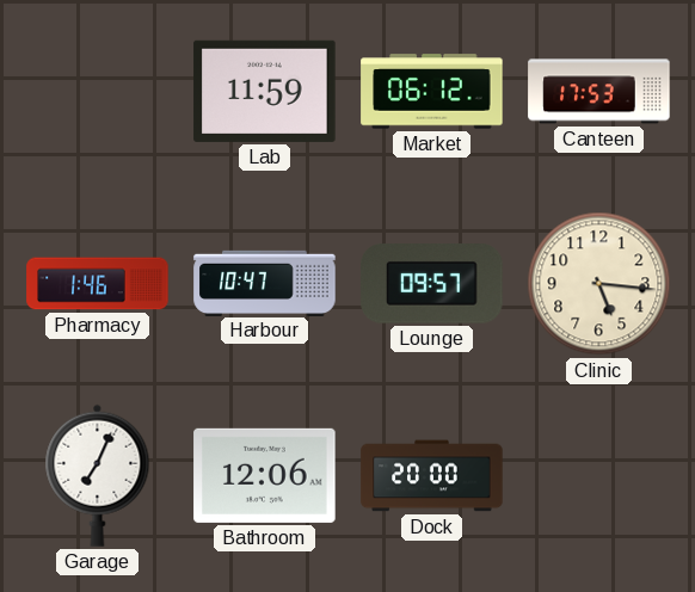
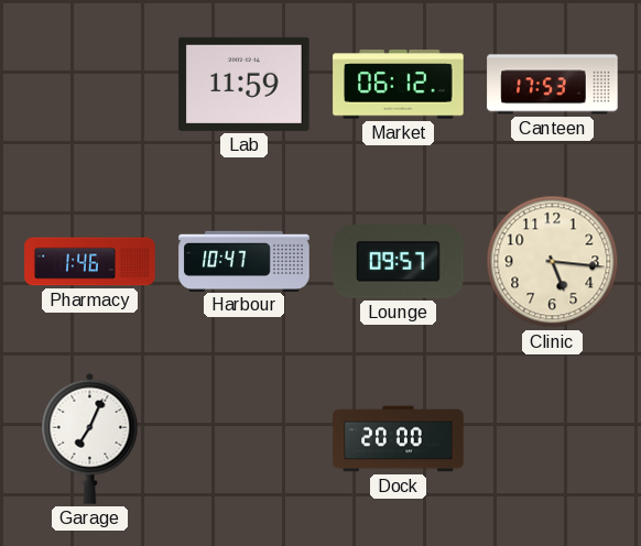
Bathroom: 12:06 -> none (265, 475)
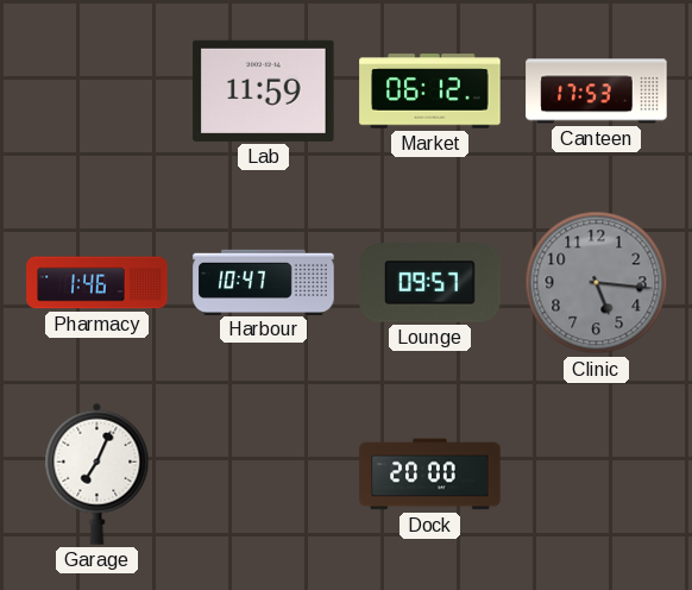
Clinic dial: cream -> grey (597, 283)
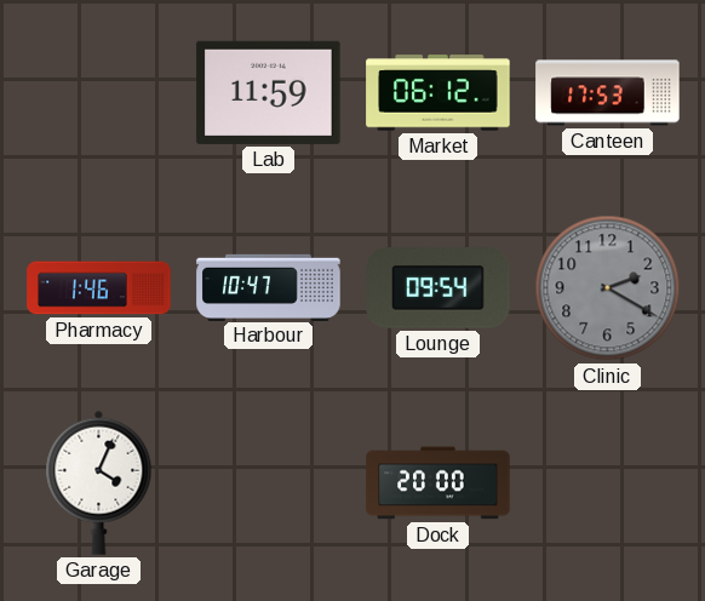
Lounge: 09:57 -> 09:54 (439, 288)
Clinic: 5:16 -> 2:20 (608, 288)
Garage: 7:04 -> 4:04 (99, 482)
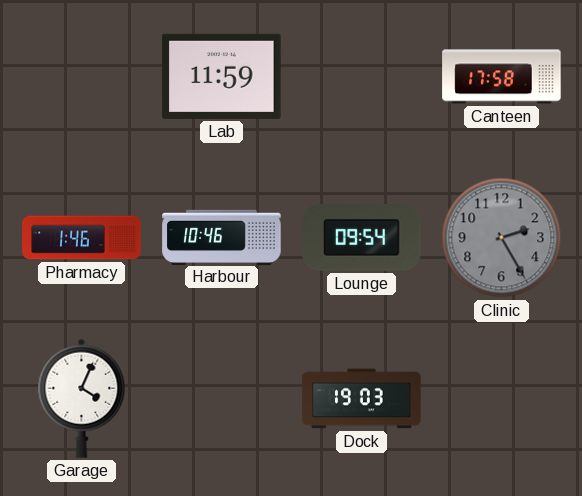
Market: 06:12 -> none (439, 93)
Canteen: 17:53 -> 17:58 (502, 77)
Harbour: 10:47 -> 10:46 (222, 237)
Clinic: 2:20 -> 2:25 (502, 238)
Dock: 20:00 -> 19:03 (362, 399)
